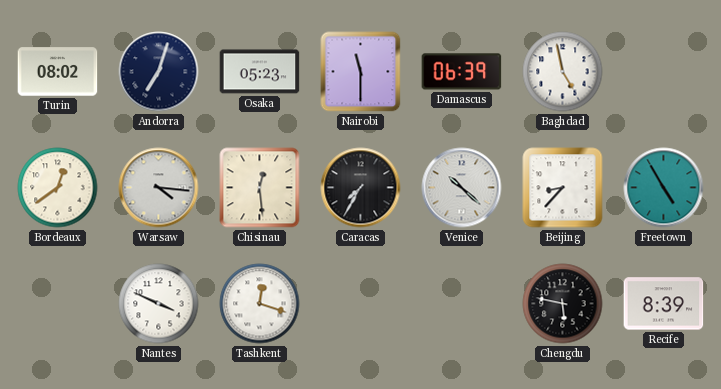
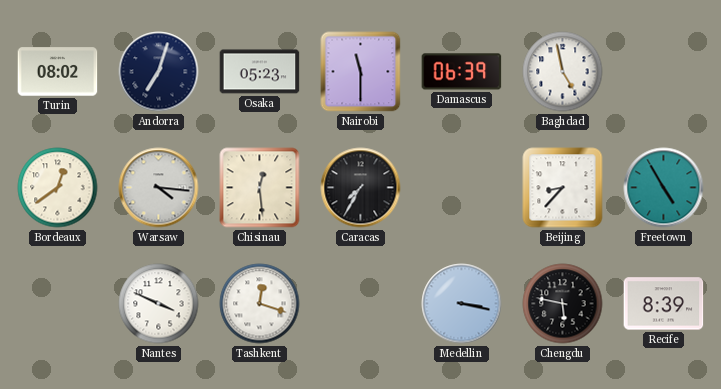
Venice: 10:22 -> none (462, 188)
Medellin: none -> 3:17 (462, 304)
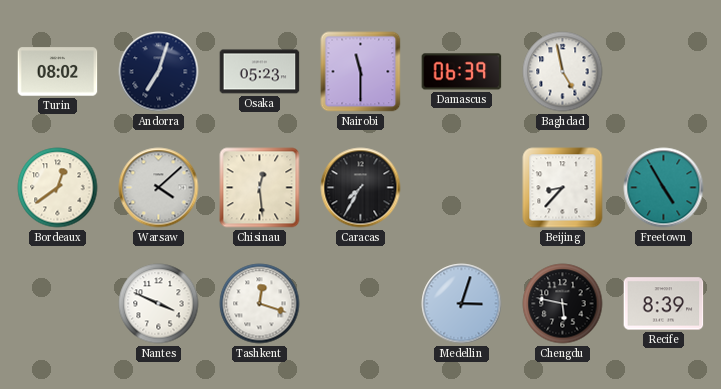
Warsaw: 4:16 -> 4:08 (159, 188)
Medellin: 3:17 -> 3:03 (462, 304)
